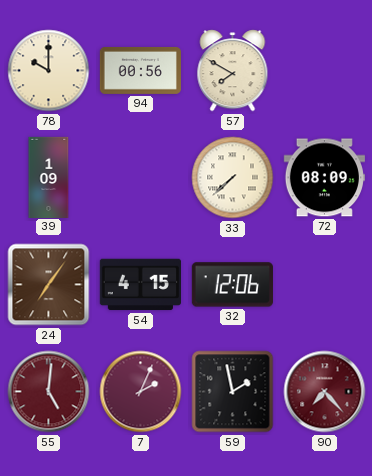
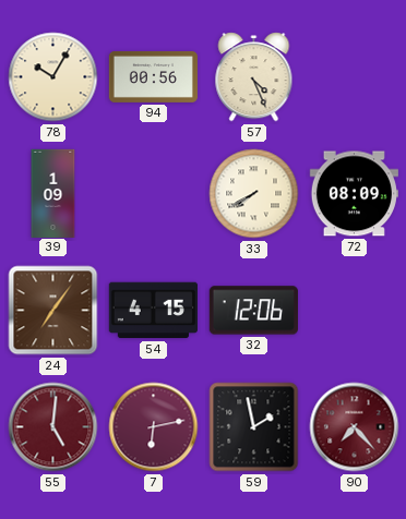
78: 10:00 -> 10:05 (53, 77)
57: 7:50 -> 4:26 (254, 77)
33: 7:38 -> 7:40 (254, 194)
7: 2:04 -> 6:13 (154, 427)
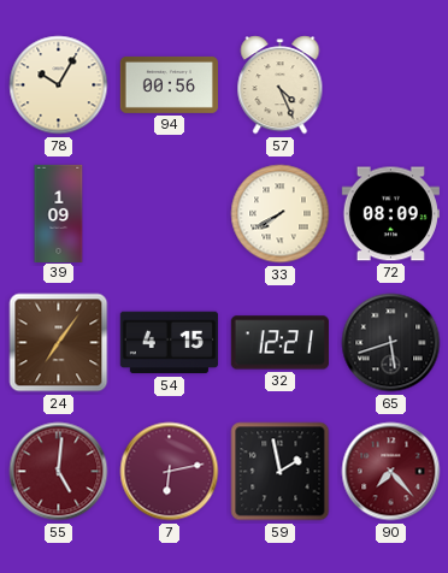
32: 12:06 -> 12:21 (279, 343)
65: none -> 5:42 (391, 343)
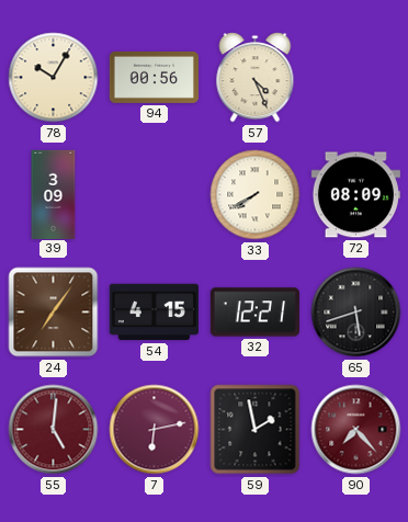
39: 1:09 -> 3:09 (54, 194)
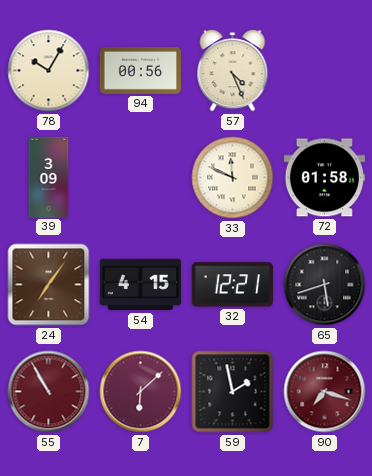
33: 7:40 -> 11:49 (233, 178)
72: 08:09 -> 01:58 (324, 178)
55: 5:01 -> 10:55 (49, 392)
7: 6:13 -> 6:08 (141, 392)
90: 7:23 -> 7:18 (325, 392)
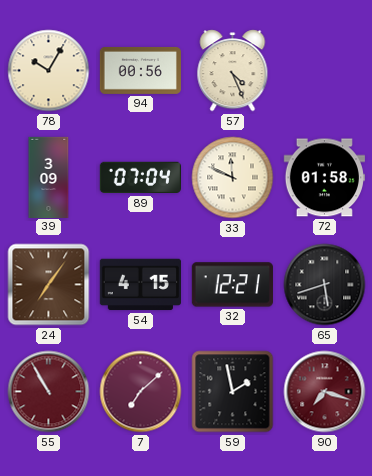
89: none -> 07:04 (140, 178)
7: 6:08 -> 7:08 (141, 392)
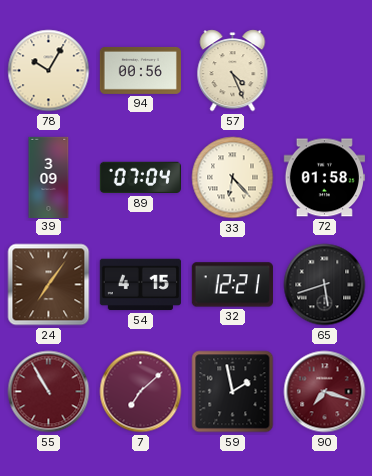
33: 11:49 -> 6:23 (233, 178)
